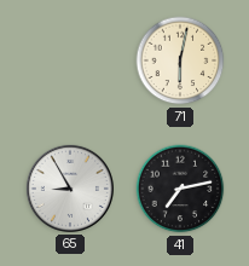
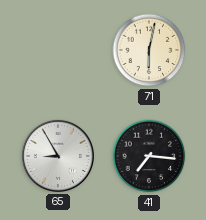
41: 7:13 -> 7:16 (149, 156)
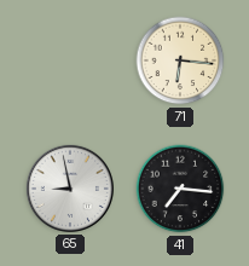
71: 6:02 -> 6:16 (180, 60)
65: 8:55 -> 8:58 (70, 189)
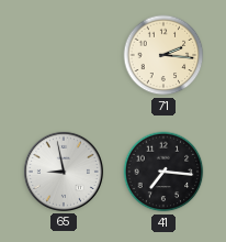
71: 6:16 -> 2:16 (163, 55)
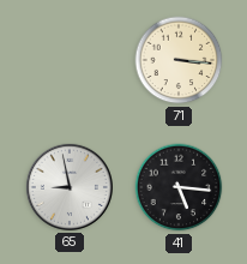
71: 2:16 -> 3:16 (179, 60)
41: 7:16 -> 5:16 (179, 187)
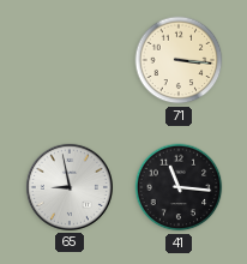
41: 5:16 -> 11:16 (179, 187)
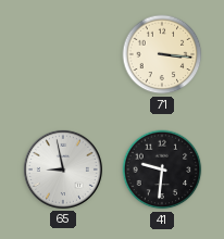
41: 11:16 -> 9:31 (162, 169)
